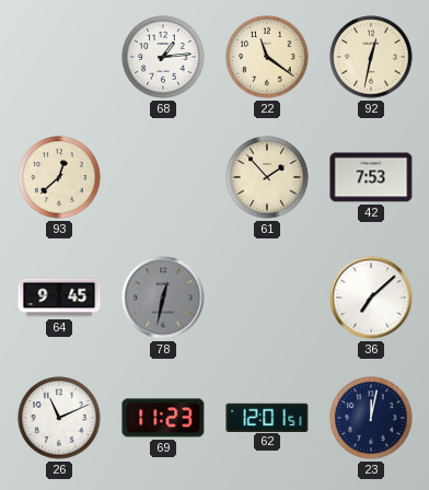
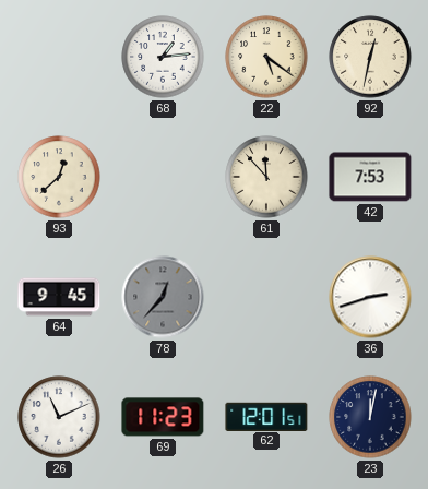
22: 11:21 -> 5:21 (266, 57)
61: 1:53 -> 11:53 (266, 177)
78: 12:32 -> 12:37 (163, 297)
36: 7:08 -> 2:42 (370, 297)
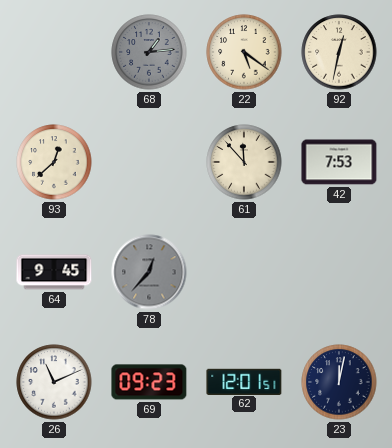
68 dial: white -> grey (149, 52)
36: 2:42 -> none (370, 297)
69: 11:23 -> 09:23 (149, 382)
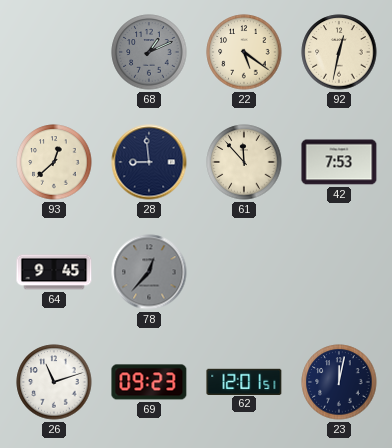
68: 1:14 -> 1:11 (149, 52)
28: none -> 8:59 (149, 162)
26: 11:11 -> 11:12 (54, 382)
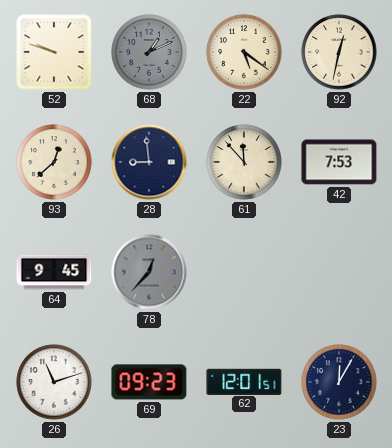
52: none -> 9:48 (54, 52)
23: 12:02 -> 12:05 (339, 382)
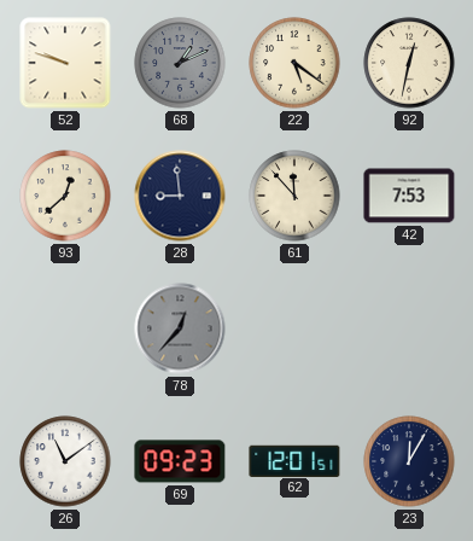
64: 9:45 -> none (54, 272)
26: 11:12 -> 11:09 (65, 461)
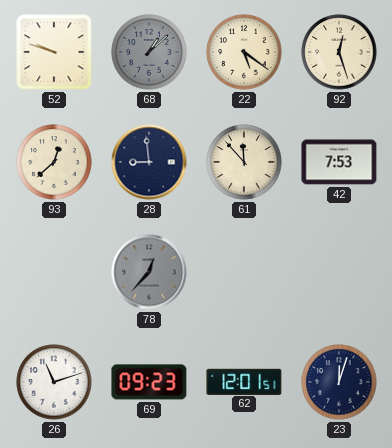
68: 1:11 -> 1:08 (149, 52)
92: 12:32 -> 12:27 (339, 52)
26: 11:09 -> 11:12 (54, 382)
23: 12:05 -> 12:03 (339, 382)
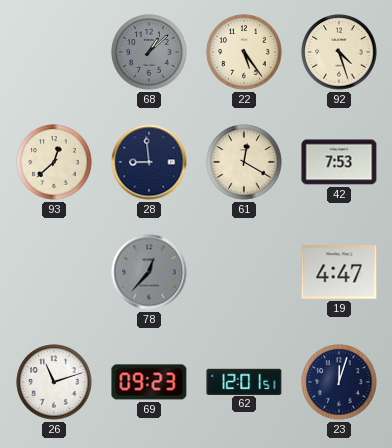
52: 9:48 -> none (54, 52)
22: 5:21 -> 5:24 (244, 52)
92: 12:27 -> 4:27 (339, 52)
61: 11:53 -> 12:20 (244, 162)
19: none -> 4:47 (339, 272)
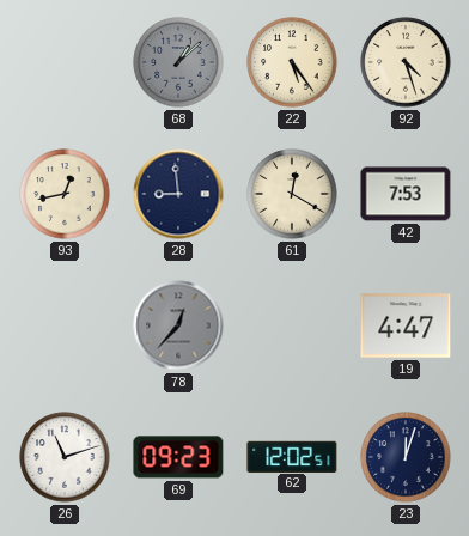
93: 12:38 -> 12:43 (65, 194)
62: 12:01 -> 12:02 (292, 456)
